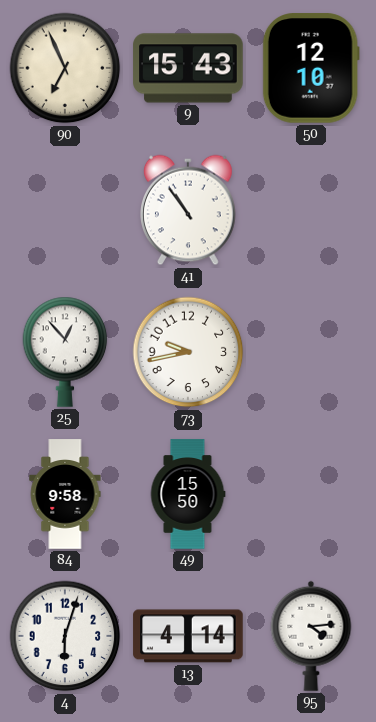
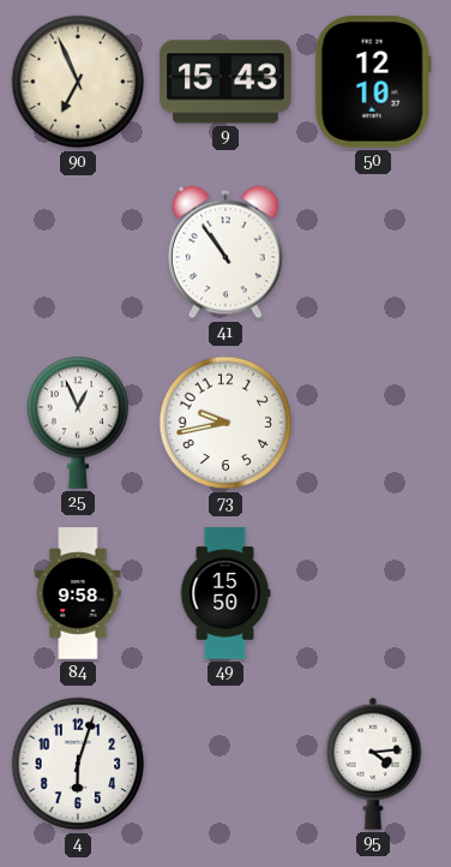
25: 12:53 -> 12:56 (78, 423)
13: 4:14 -> none (188, 636)
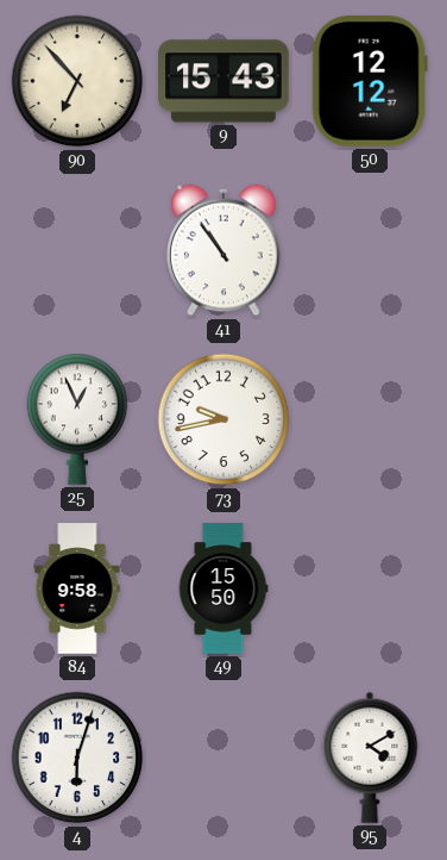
90: 6:56 -> 6:53 (77, 81)
50: 12:10 -> 12:12 (370, 81)
95: 4:14 -> 4:10 (370, 758)
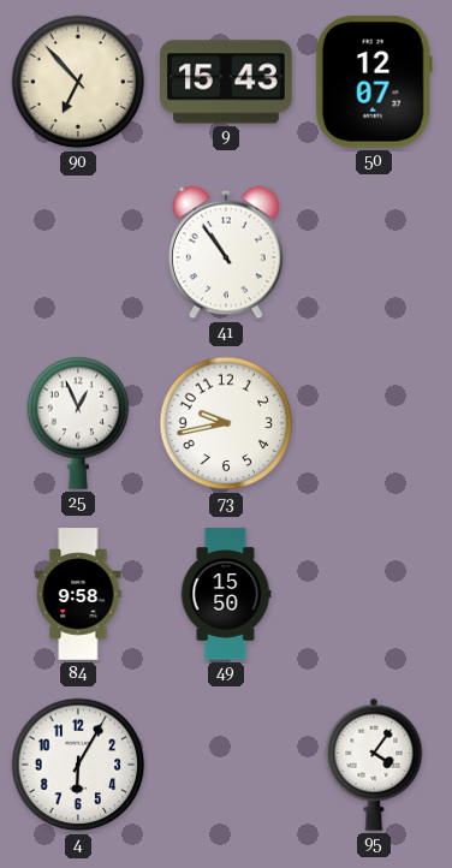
50: 12:12 -> 12:07 (374, 82)
4: 6:03 -> 6:05 (78, 765)
95: 4:10 -> 4:06 (374, 765)
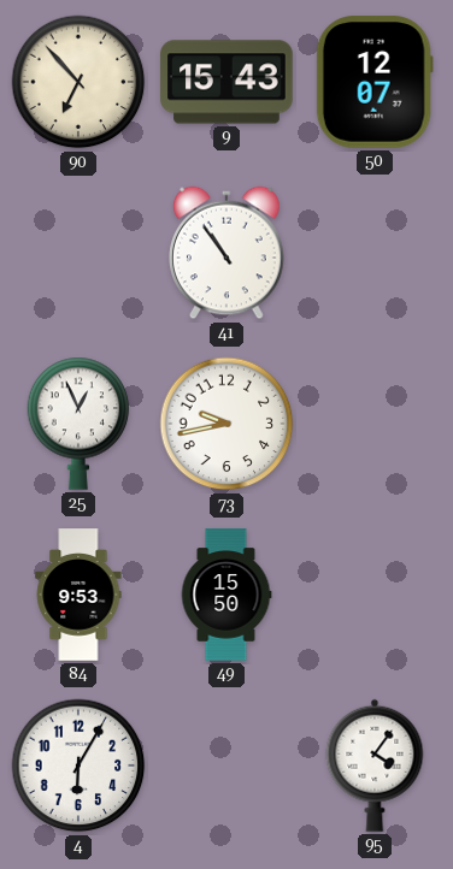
84: 9:58 -> 9:53 (78, 595)
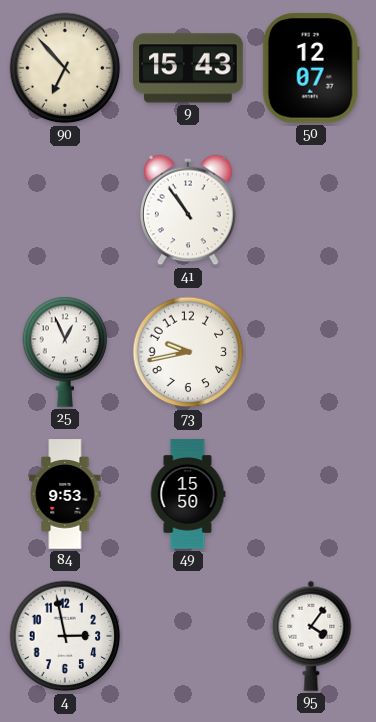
4: 6:05 -> 2:58 (65, 636)
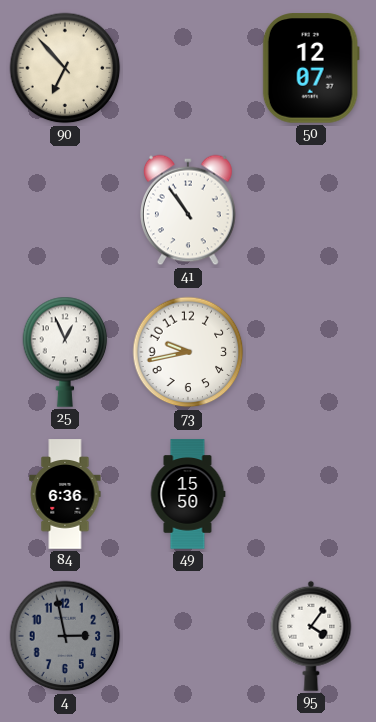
9: 15:43 -> none (188, 68)
84: 9:53 -> 6:36 (65, 494)
4 dial: white -> grey (65, 636)
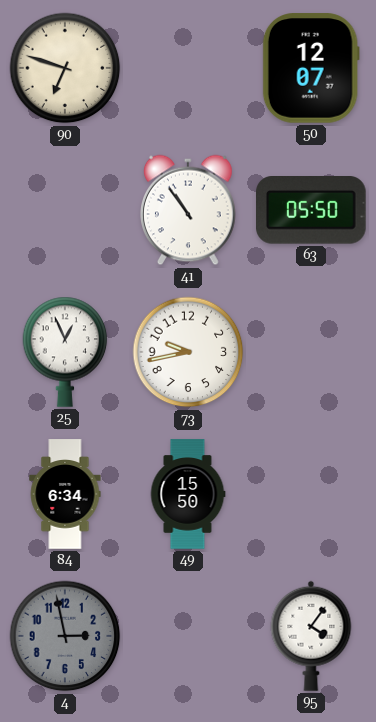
90: 6:53 -> 6:48 (65, 68)
63: none -> 05:50 (312, 210)
84: 6:36 -> 6:34 (65, 494)
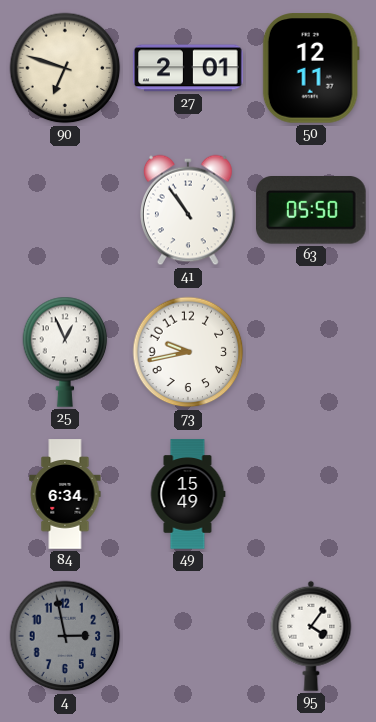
27: none -> 2:01 (188, 68)
50: 12:07 -> 12:11 (311, 68)
49: 15:50 -> 15:49 (188, 494)
